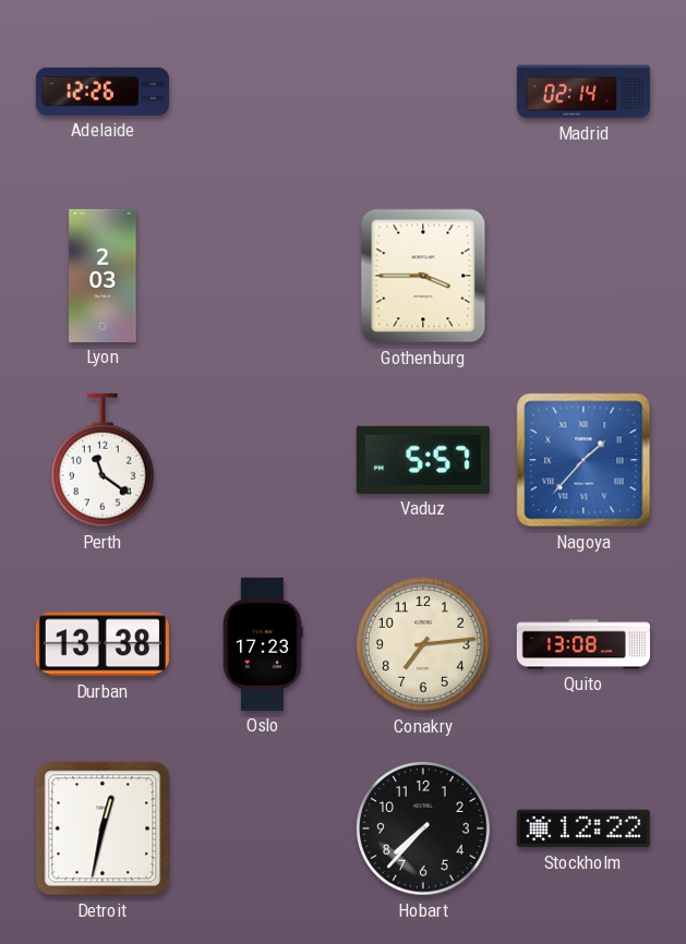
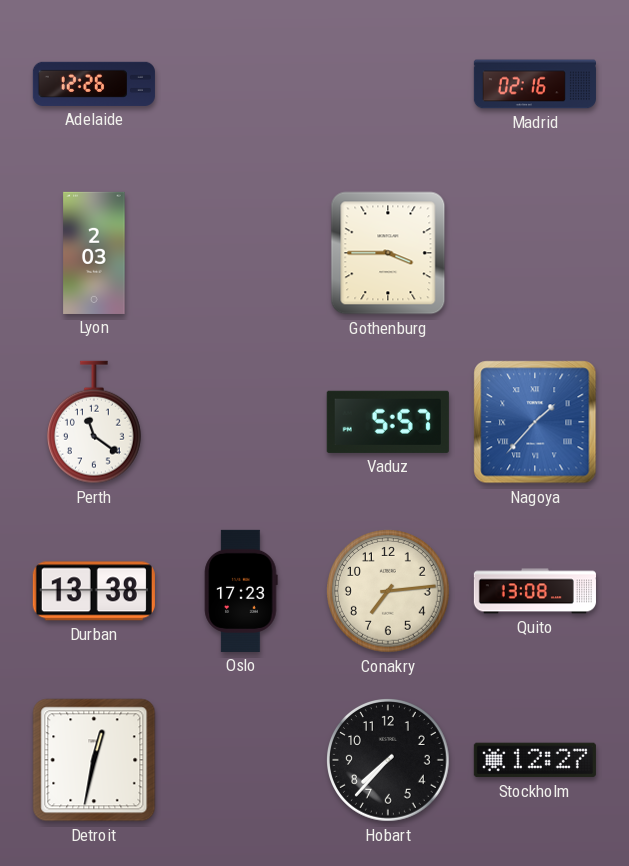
Madrid: 02:14 -> 02:16 (535, 84)
Stockholm: 12:22 -> 12:27 (535, 760)
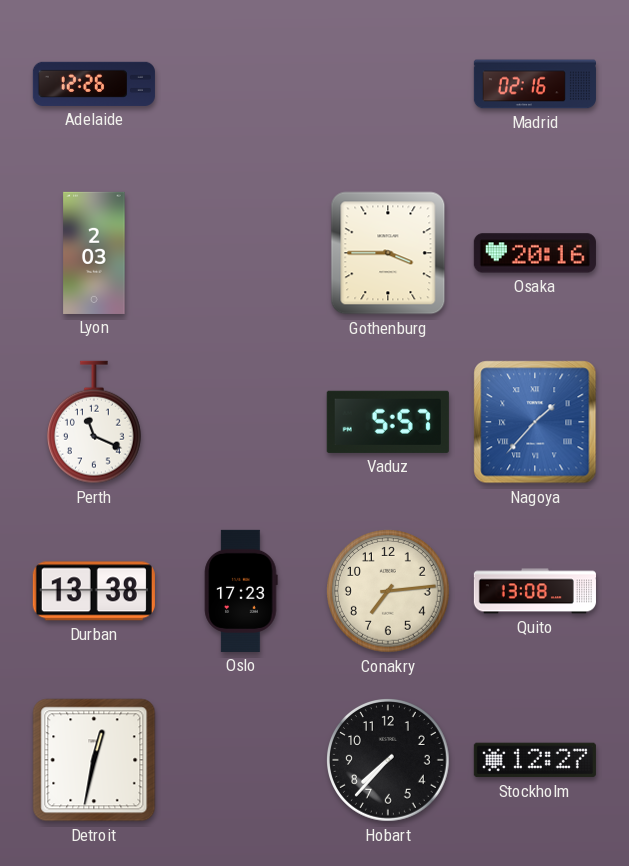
Osaka: none -> 20:16 (535, 253)
Perth: 11:21 -> 11:19 (94, 422)
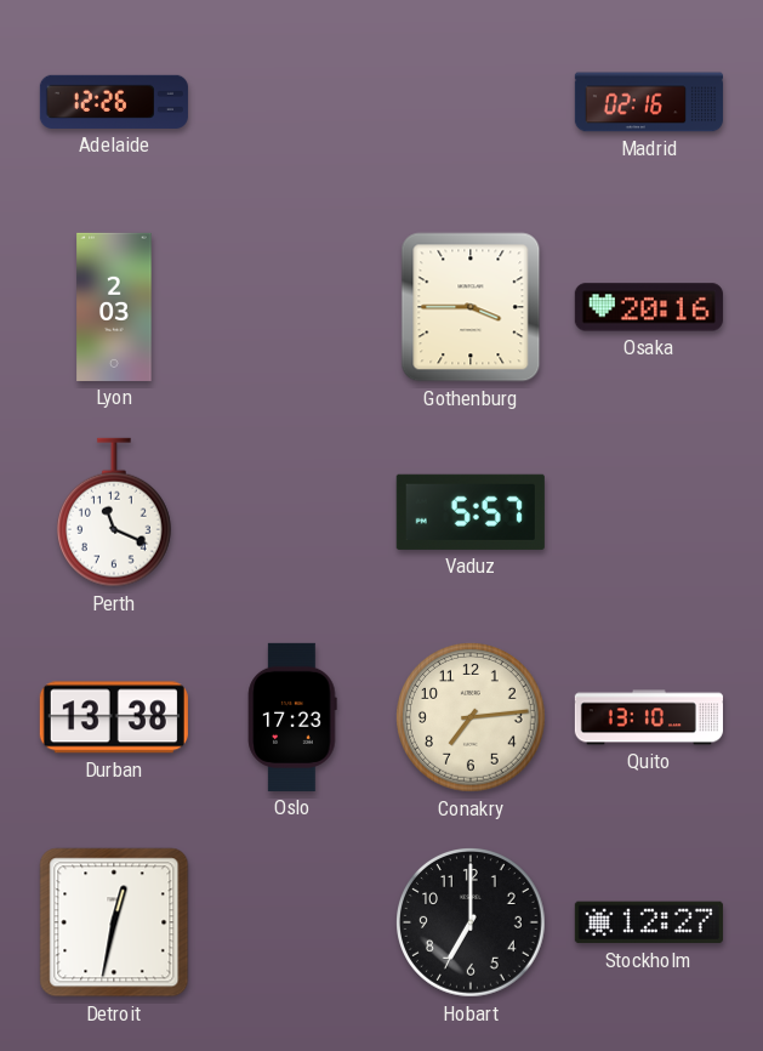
Nagoya: 1:37 -> none (535, 422)
Quito: 13:08 -> 13:10 (649, 717)
Hobart: 7:37 -> 7:00 (472, 924)
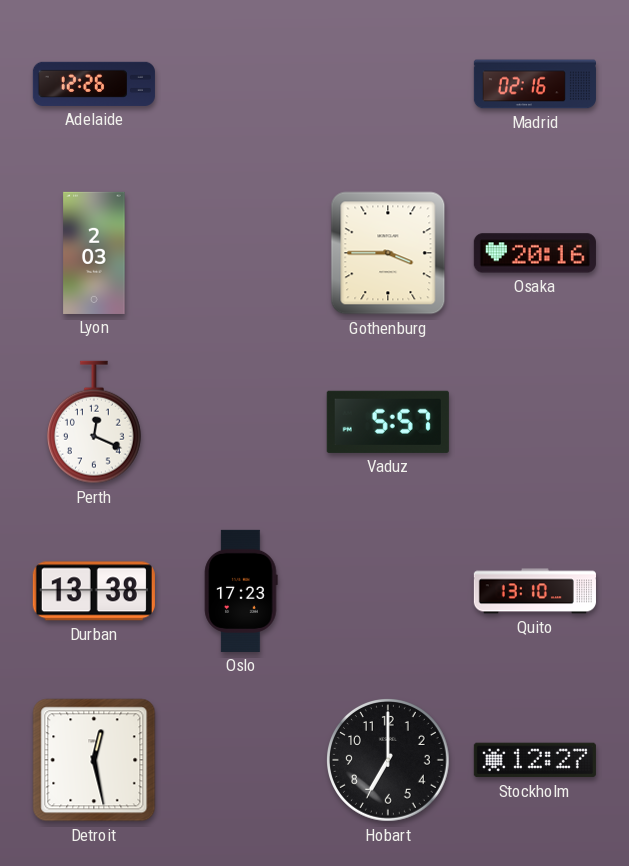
Perth: 11:19 -> 12:19 (94, 422)
Conakry: 7:14 -> none (472, 718)
Detroit: 12:32 -> 12:28 (94, 760)
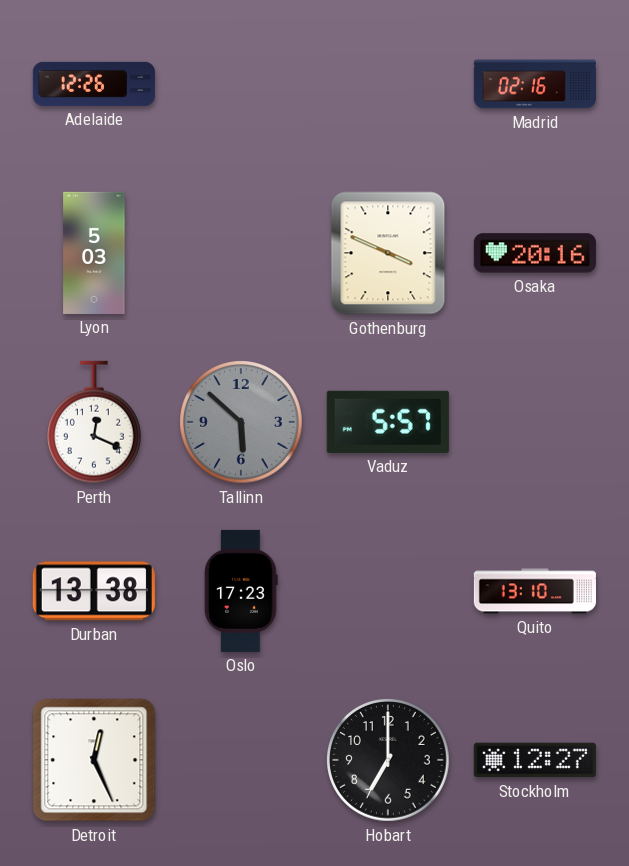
Lyon: 2:03 -> 5:03 (94, 253)
Gothenburg: 3:45 -> 3:49 (388, 253)
Tallinn: none -> 5:52 (242, 423)
Detroit: 12:28 -> 12:26 (94, 760)
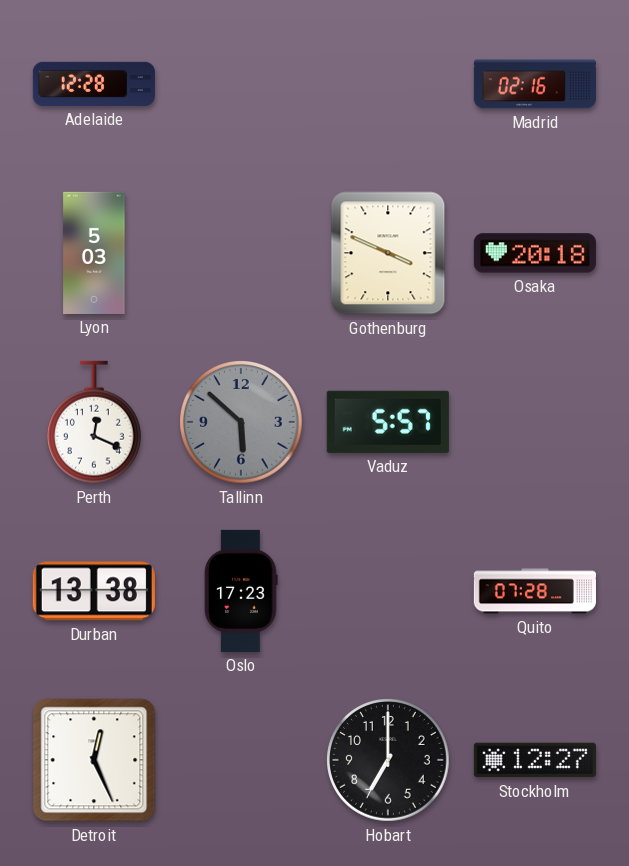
Adelaide: 12:26 -> 12:28 (94, 84)
Osaka: 20:16 -> 20:18 (535, 253)
Quito: 13:10 -> 07:28 (535, 591)
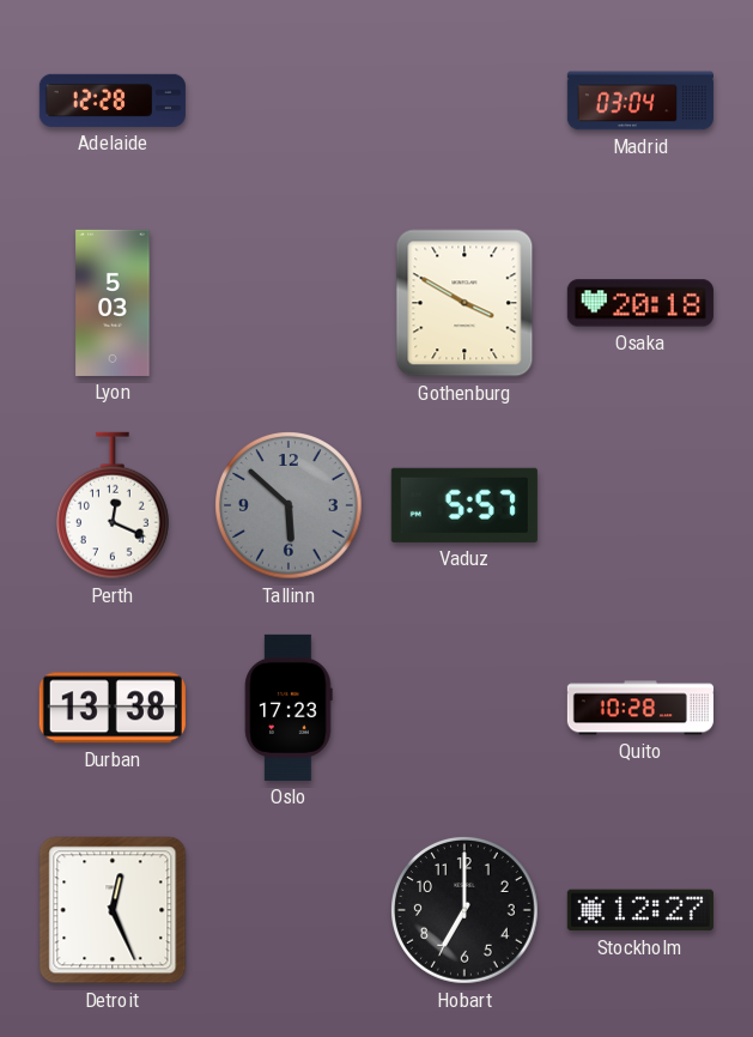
Madrid: 02:16 -> 03:04 (640, 101)
Gothenburg: 3:49 -> 3:50 (464, 303)
Quito: 07:28 -> 10:28 (640, 708)
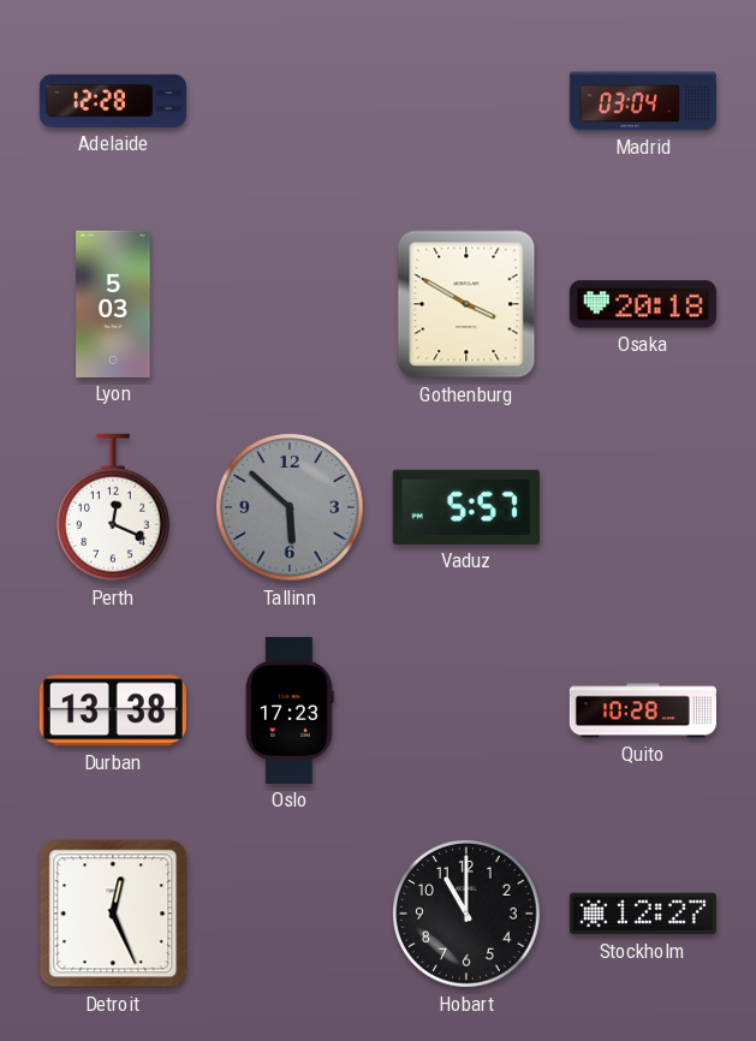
Hobart: 7:00 -> 11:00 (468, 915)
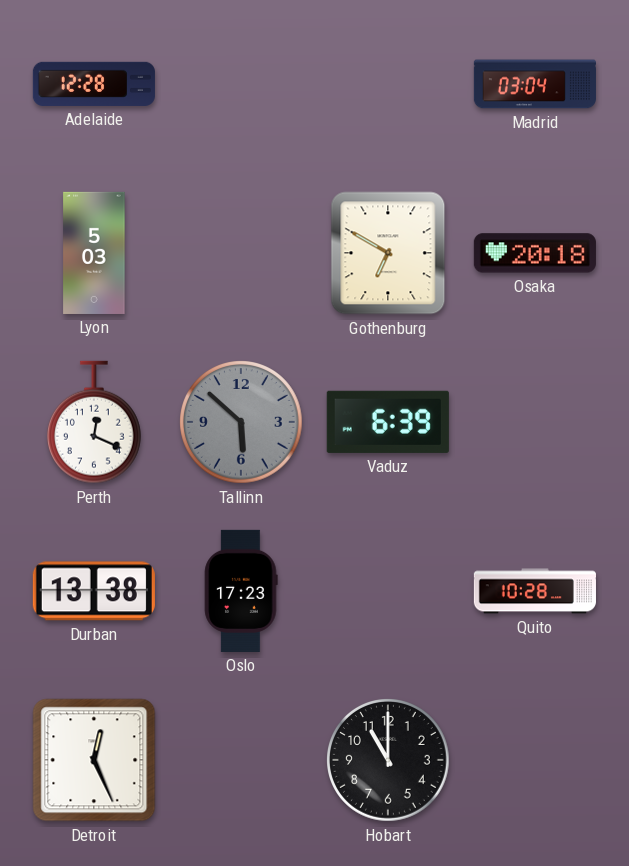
Gothenburg: 3:50 -> 6:50 (388, 253)
Vaduz: 5:57 -> 6:39 (388, 422)
Stockholm: 12:27 -> none (643, 914)
